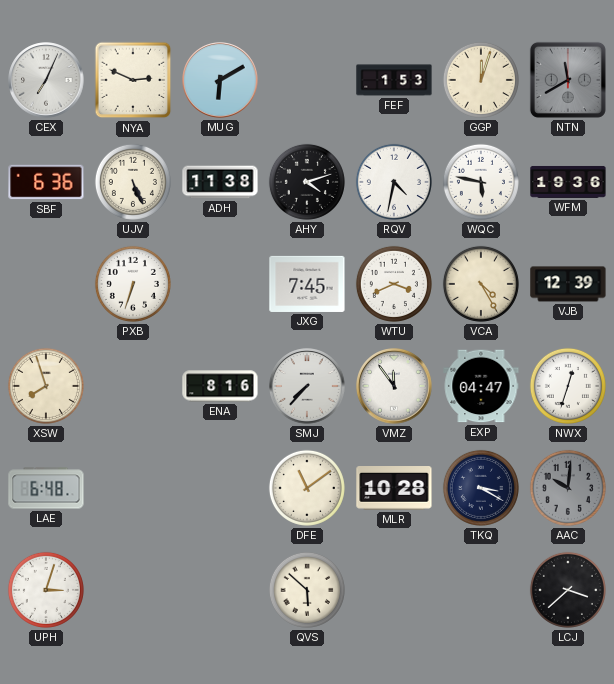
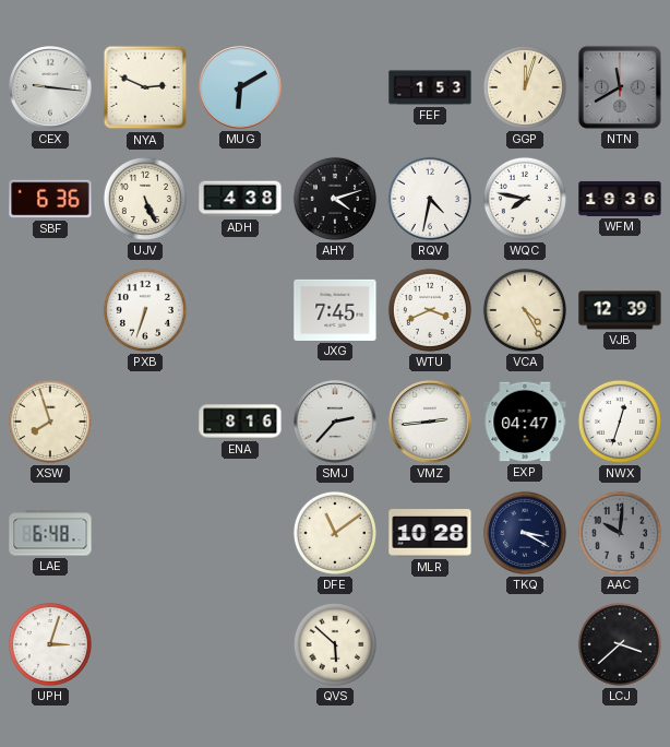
CEX: 7:04 -> 9:16 (50, 87)
ADH: 11:38 -> 4:38 (240, 199)
WQC: 5:47 -> 7:47 (525, 199)
SMJ: 7:37 -> 2:37 (335, 422)
VMZ: 11:54 -> 2:44 (430, 422)
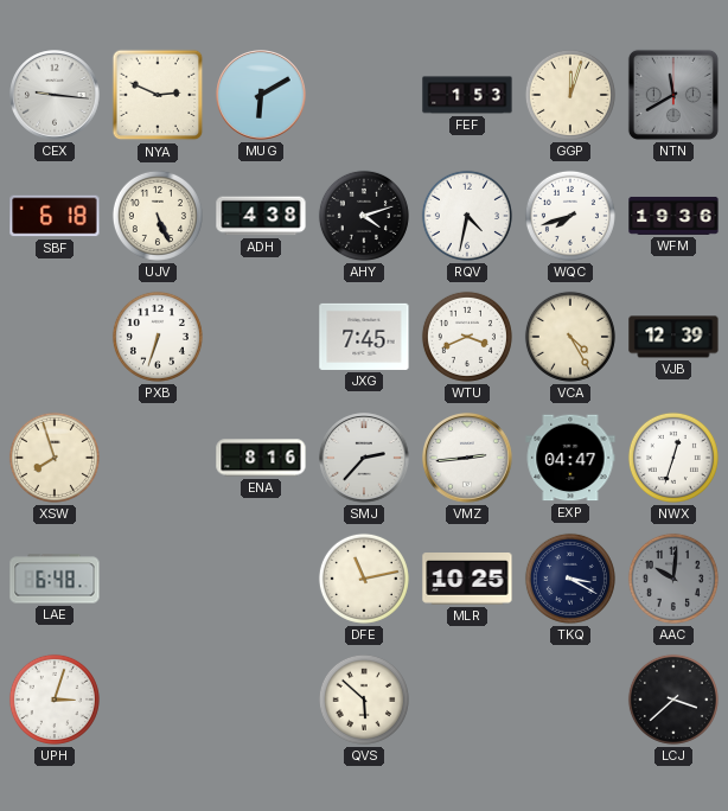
SBF: 6:36 -> 6:18 (55, 216)
WQC: 7:47 -> 7:42 (570, 216)
DFE: 11:09 -> 11:13 (364, 579)
MLR: 10:28 -> 10:25 (467, 580)
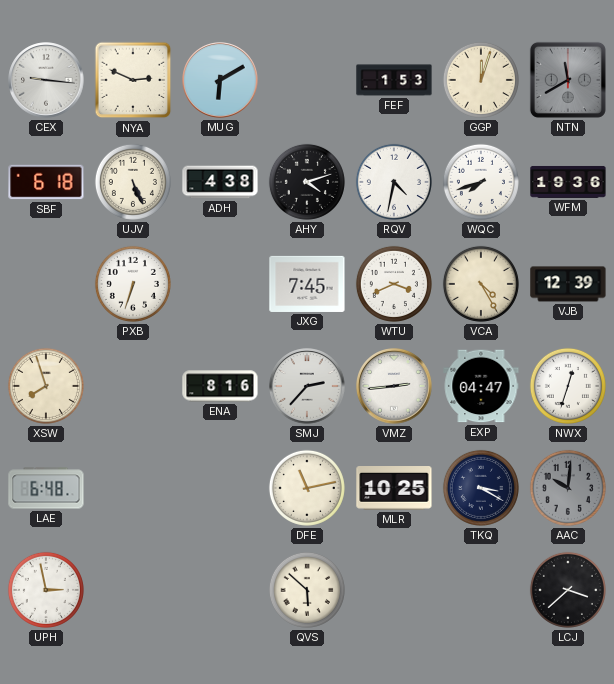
UPH: 3:03 -> 2:58 (46, 590)
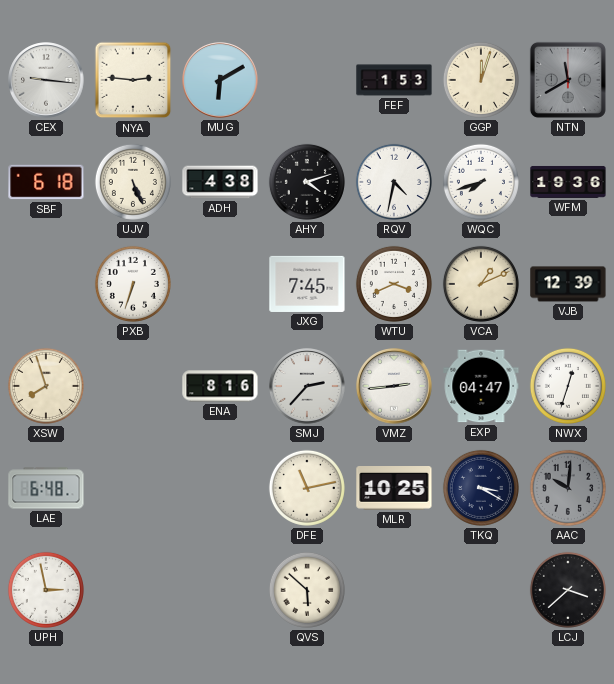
NYA: 2:49 -> 2:46 (133, 80)
VCA: 4:25 -> 1:11 (481, 284)
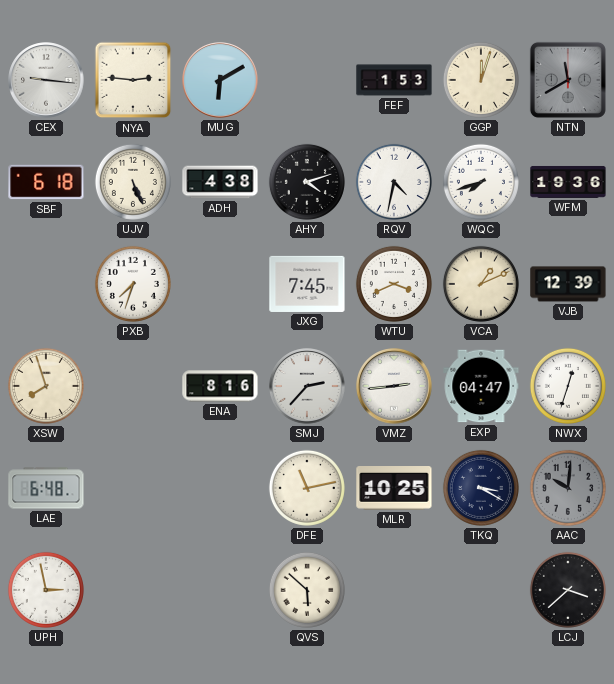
PXB: 6:33 -> 7:33 (133, 284)
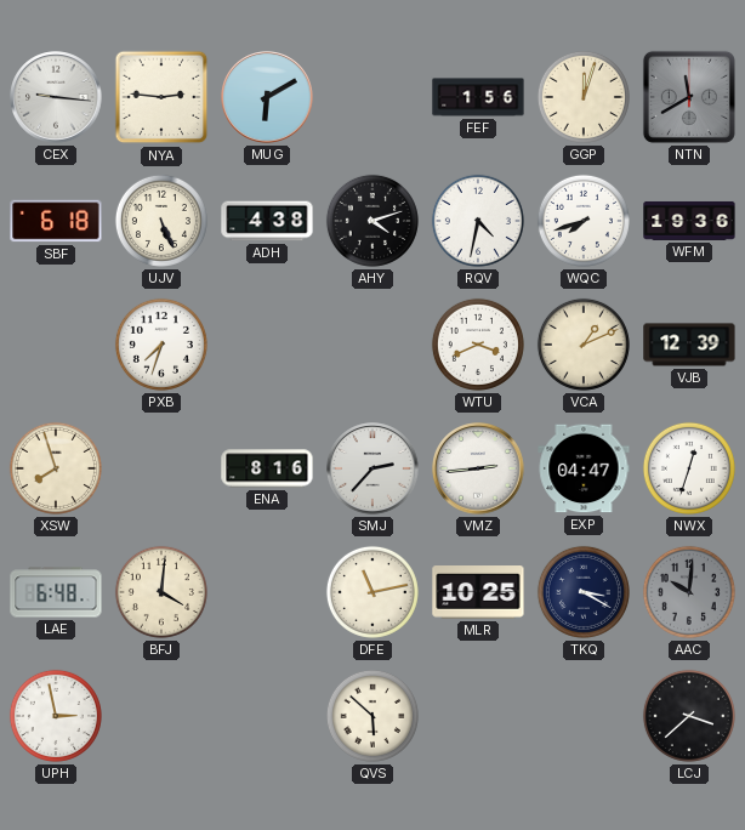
FEF: 1:53 -> 1:56 (478, 97)
JXG: 7:45 -> none (307, 284)
BFJ: none -> 4:01 (161, 592)
